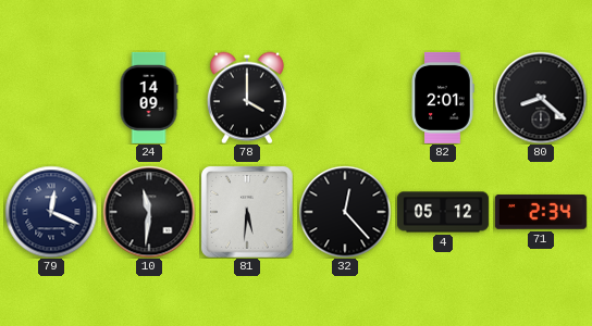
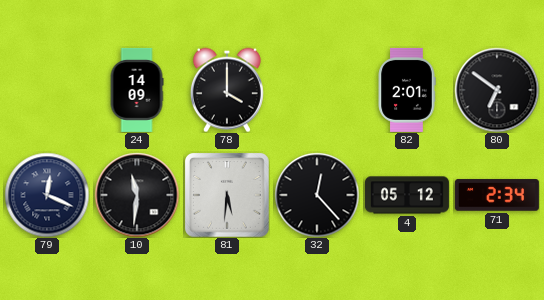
80: 8:22 -> 6:51 (497, 90)
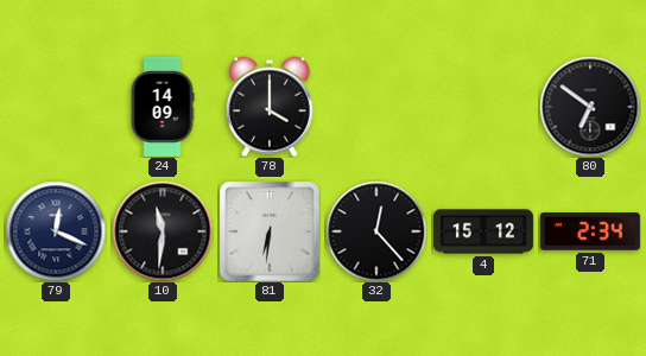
82: 2:01 -> none (407, 90)
81: 5:31 -> 6:31 (270, 231)
4: 05:12 -> 15:12 (483, 231)
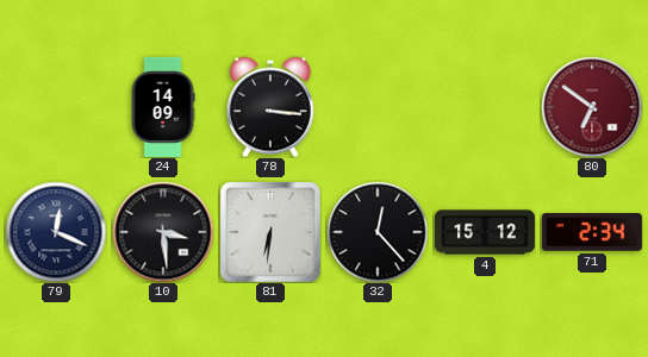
78: 4:00 -> 3:16 (270, 107)
80 dial: black -> burgundy (592, 107)
10: 11:31 -> 3:29 (163, 232)
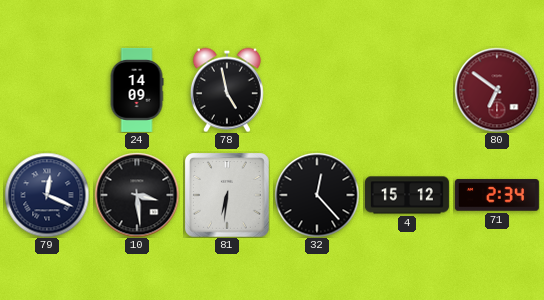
78: 3:16 -> 4:58 (227, 90)
